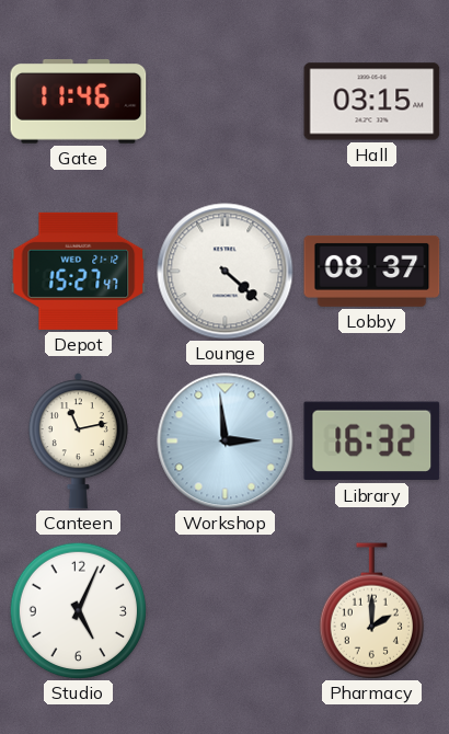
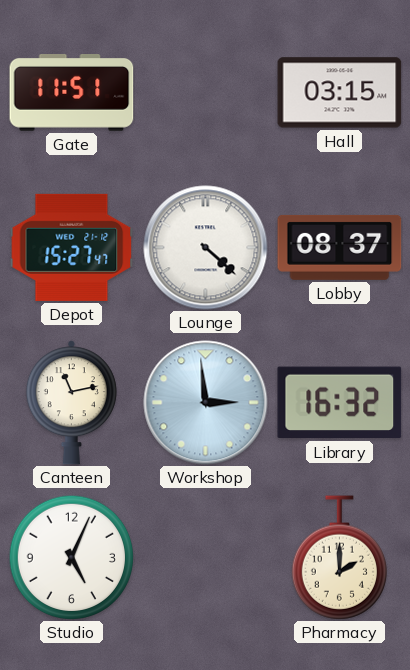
Gate: 11:46 -> 11:51 (72, 93)
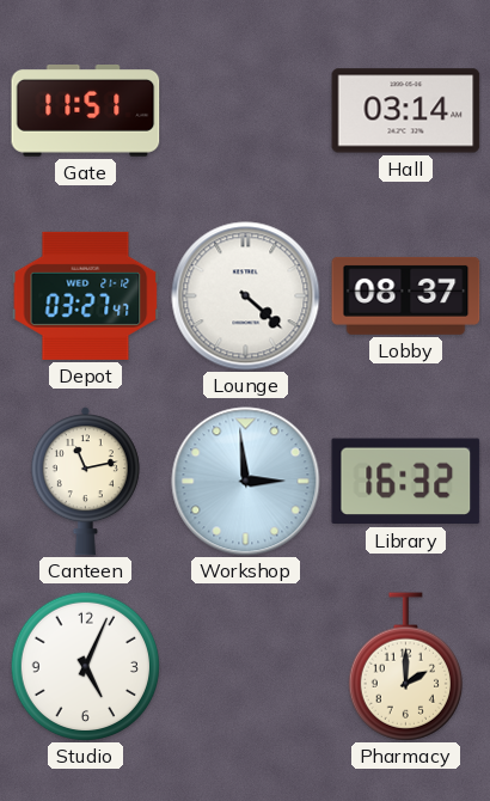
Hall: 03:15 -> 03:14 (406, 111)
Depot: 15:27 -> 03:27 (86, 295)
